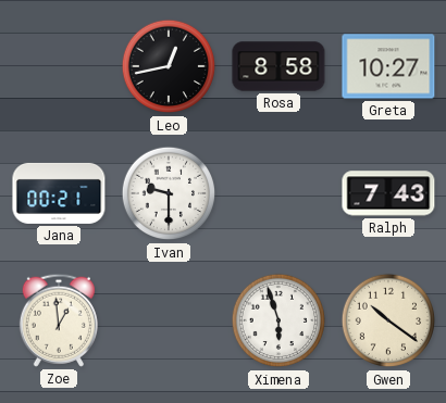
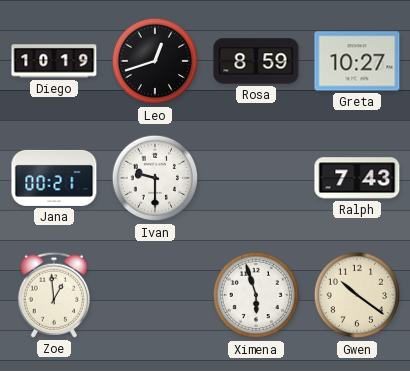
Diego: none -> 10:19 (54, 61)
Leo: 12:43 -> 12:42 (155, 61)
Rosa: 8:58 -> 8:59 (256, 61)
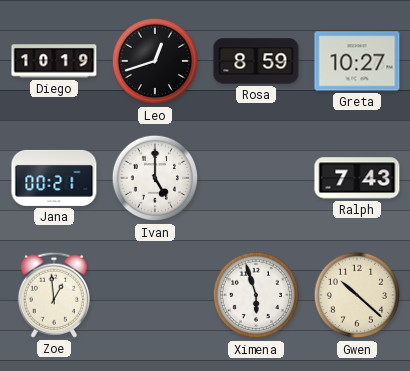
Ivan: 9:30 -> 5:00 (155, 178)
Gwen: 10:21 -> 10:22 (357, 295)
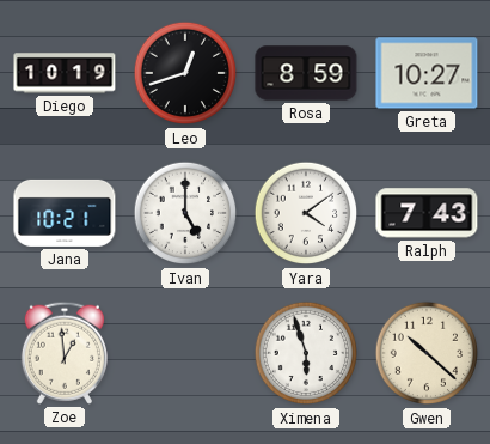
Jana: 00:21 -> 10:21 (65, 213)
Yara: none -> 4:09 (306, 213)
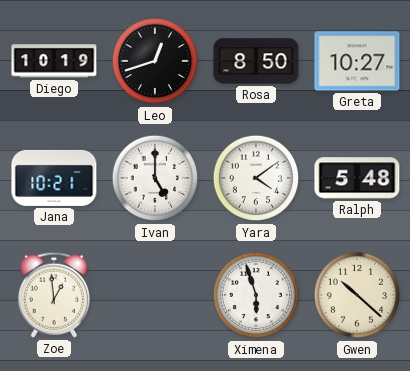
Rosa: 8:59 -> 8:50 (256, 61)
Ralph: 7:43 -> 5:48 (357, 178)
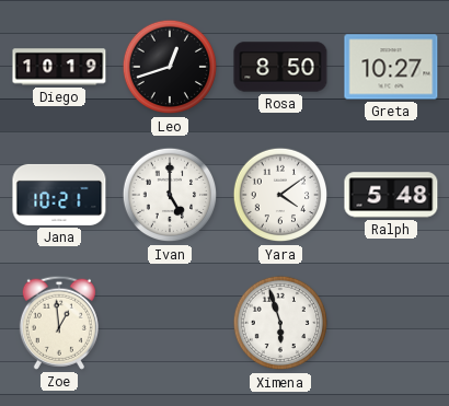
Gwen: 10:22 -> none (357, 295)
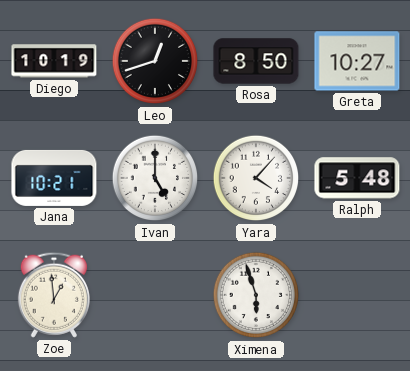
Yara: 4:09 -> 4:07 (256, 178)
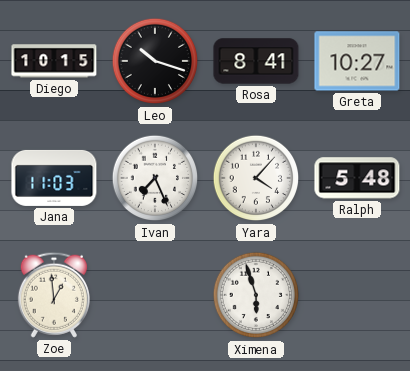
Diego: 10:19 -> 10:15 (54, 61)
Leo: 12:42 -> 10:18 (155, 61)
Rosa: 8:50 -> 8:41 (256, 61)
Jana: 10:21 -> 11:03 (54, 178)
Ivan: 5:00 -> 7:26 (155, 178)
